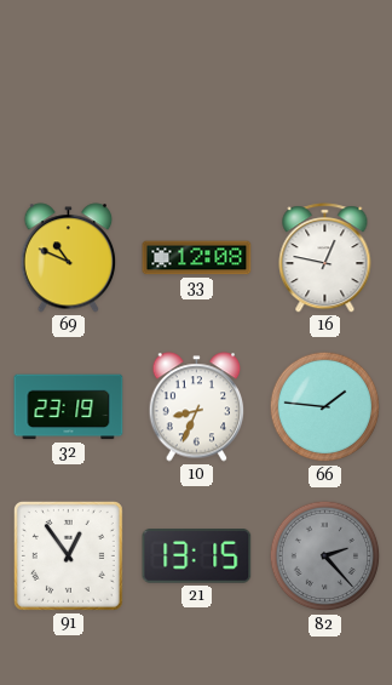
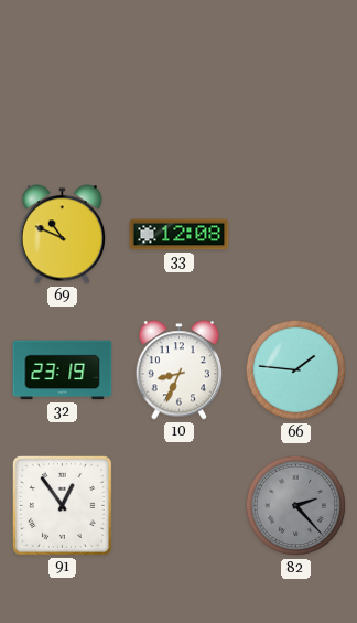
16: 12:47 -> none (325, 258)
21: 13:15 -> none (197, 556)
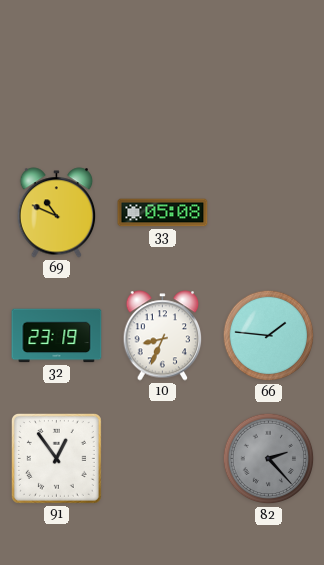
33: 12:08 -> 05:08 (163, 213)
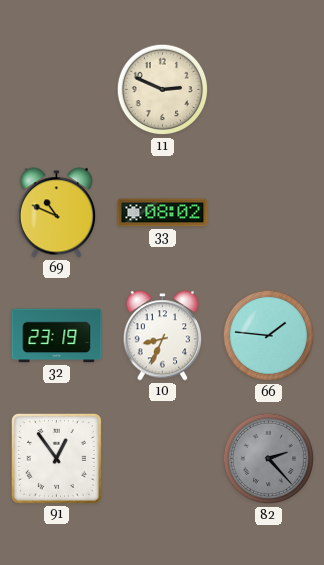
11: none -> 2:49 (163, 90)
33: 05:08 -> 08:02 (163, 213)
